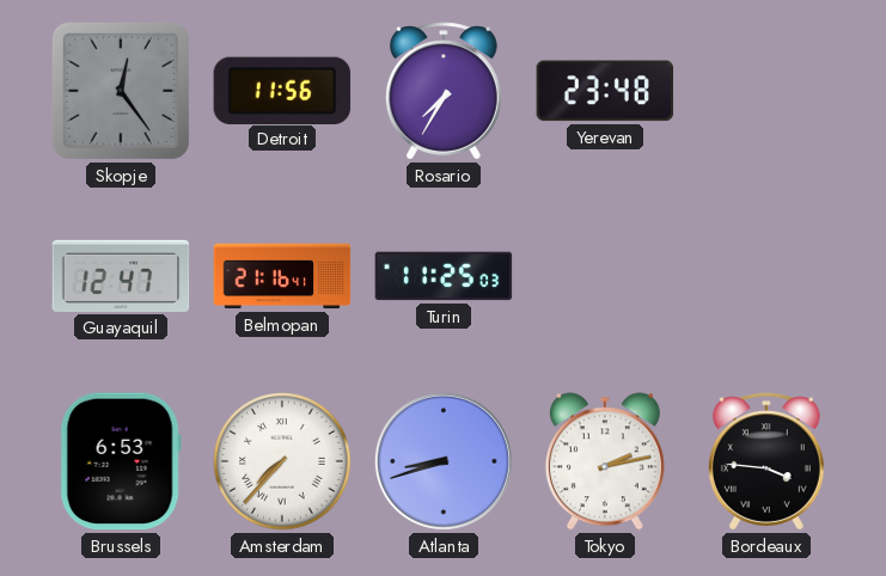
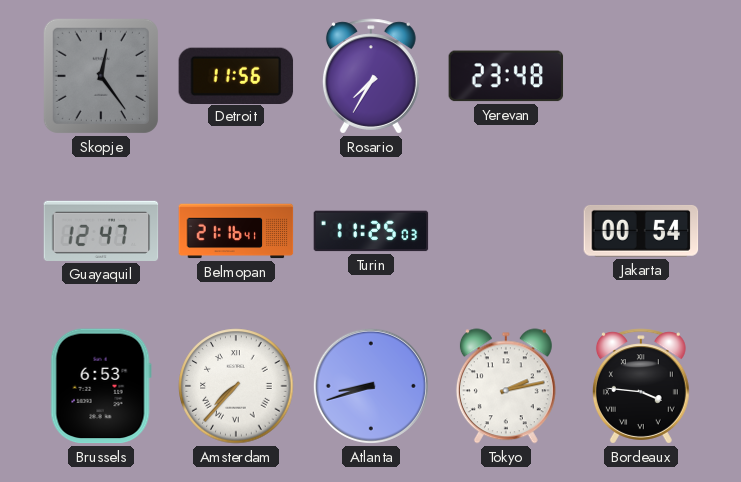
Jakarta: none -> 00:54 (641, 231)
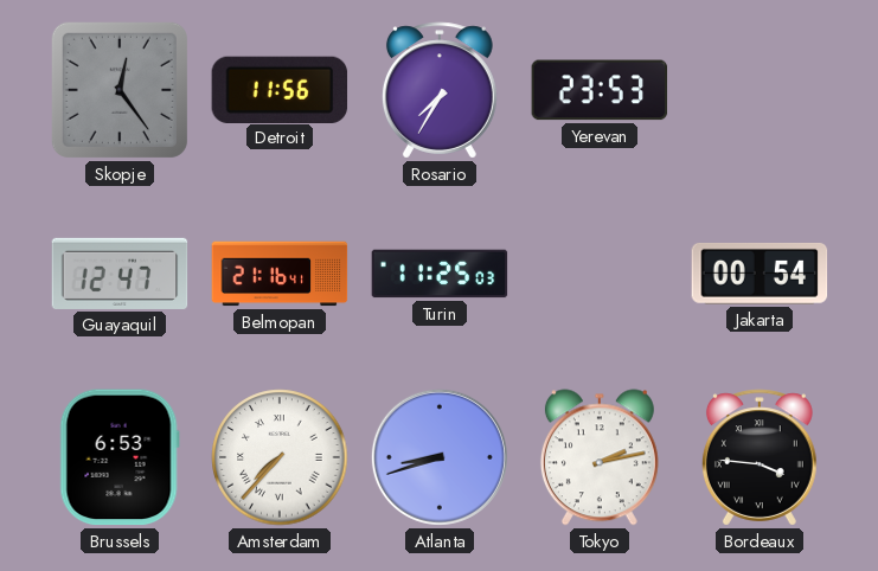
Yerevan: 23:48 -> 23:53 (600, 90)
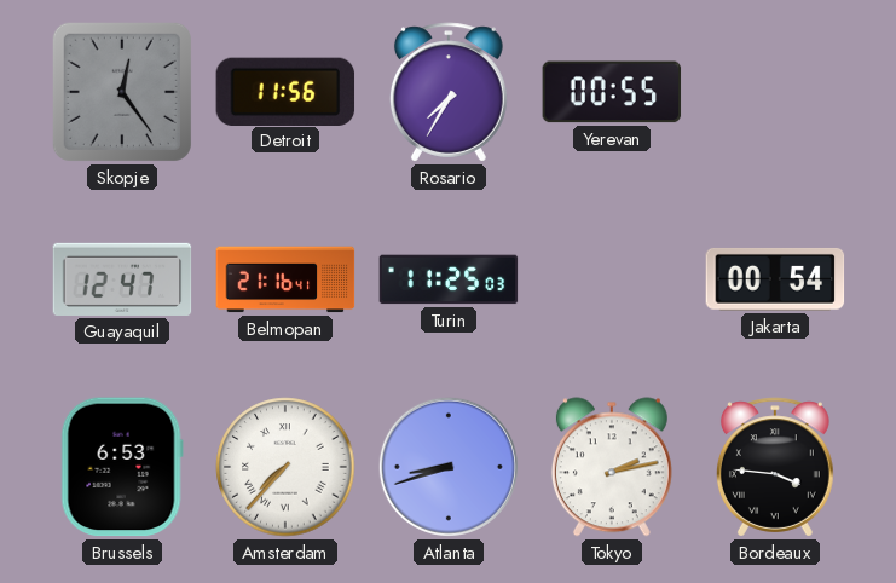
Yerevan: 23:53 -> 00:55 (612, 92)
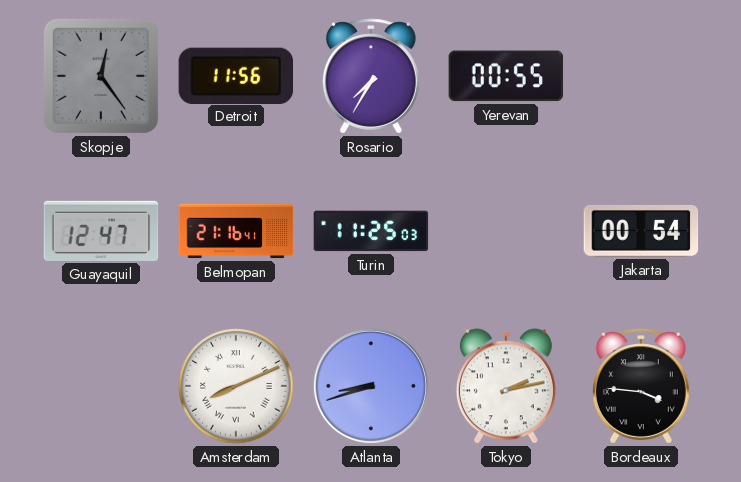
Brussels: 6:53 -> none (122, 467)
Amsterdam: 7:37 -> 8:11 (236, 386)
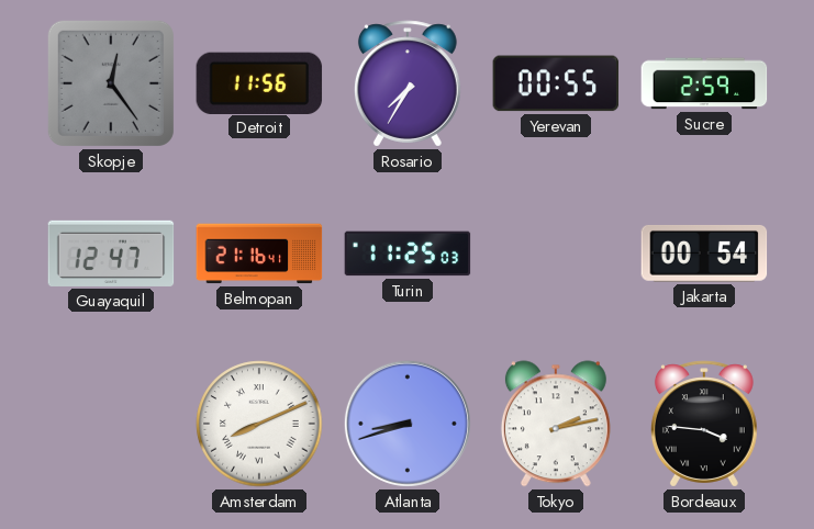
Sucre: none -> 2:59 (704, 83)
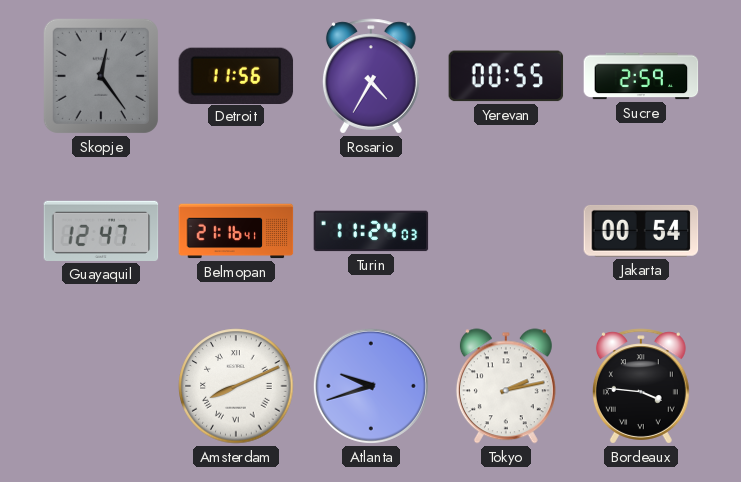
Rosario: 7:35 -> 4:35 (371, 76)
Turin: 11:25 -> 11:24 (371, 231)
Atlanta: 8:42 -> 9:42 (371, 386)
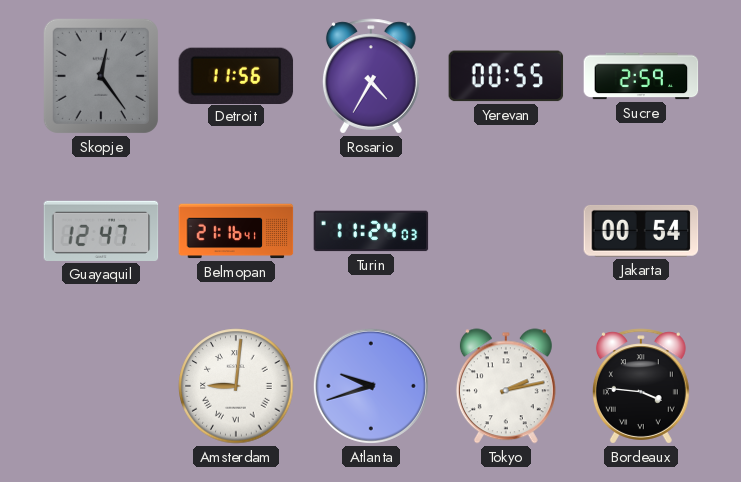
Amsterdam: 8:11 -> 9:01 (236, 386)
